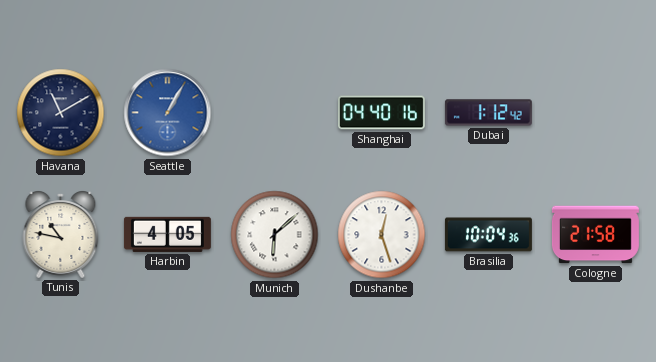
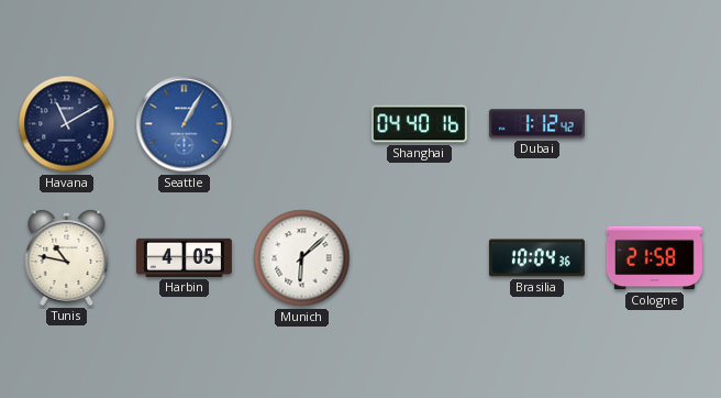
Dushanbe: 12:27 -> none (382, 235)
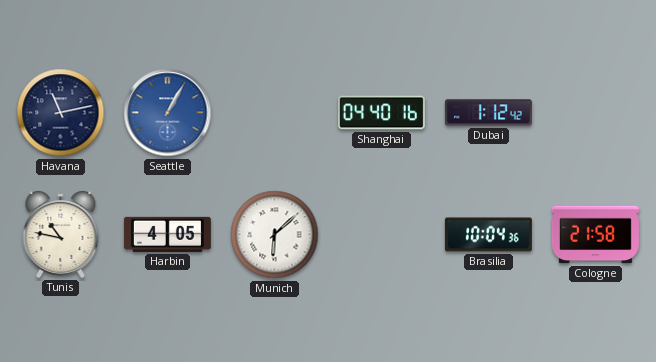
Havana: 11:10 -> 11:13 (61, 113)
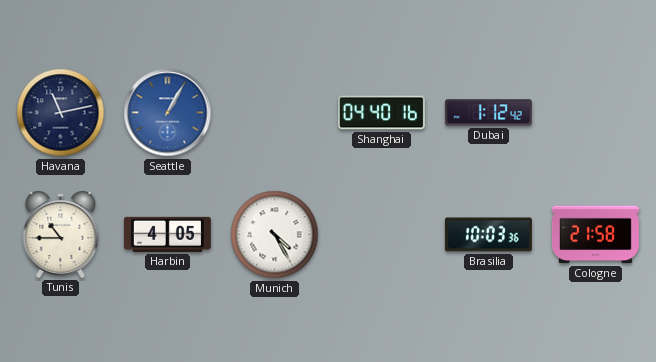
Tunis: 10:47 -> 10:45 (61, 235)
Munich: 6:08 -> 4:25 (275, 235)
Brasilia: 10:04 -> 10:03 (488, 235)
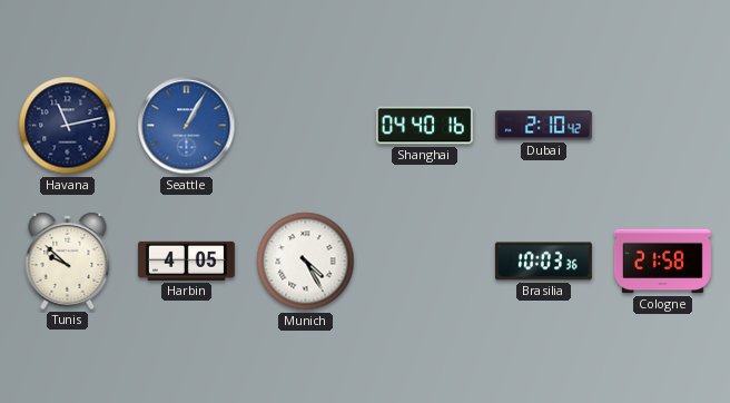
Dubai: 1:12 -> 2:10 (543, 126)
Tunis: 10:45 -> 9:52 (68, 262)
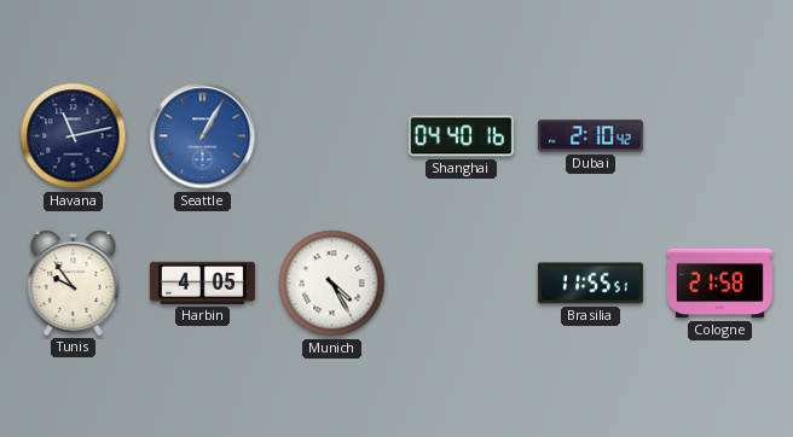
Tunis: 9:52 -> 9:54 (74, 284)
Brasilia: 10:03 -> 11:55 (590, 284)
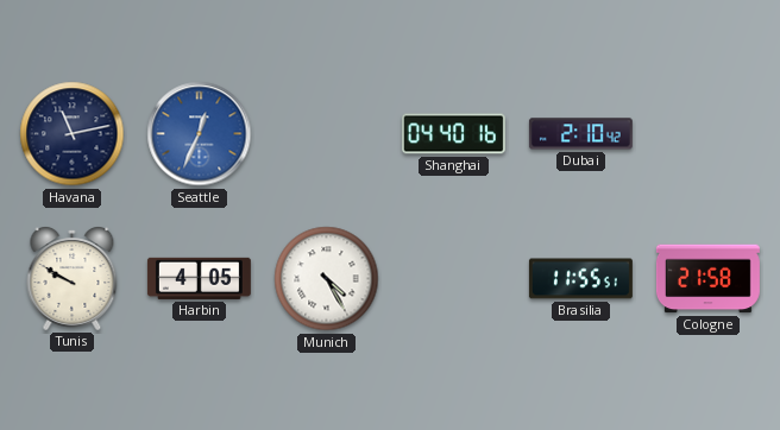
Seattle: 1:05 -> 12:34 (200, 134)
Tunis: 9:54 -> 9:50 (73, 279)
